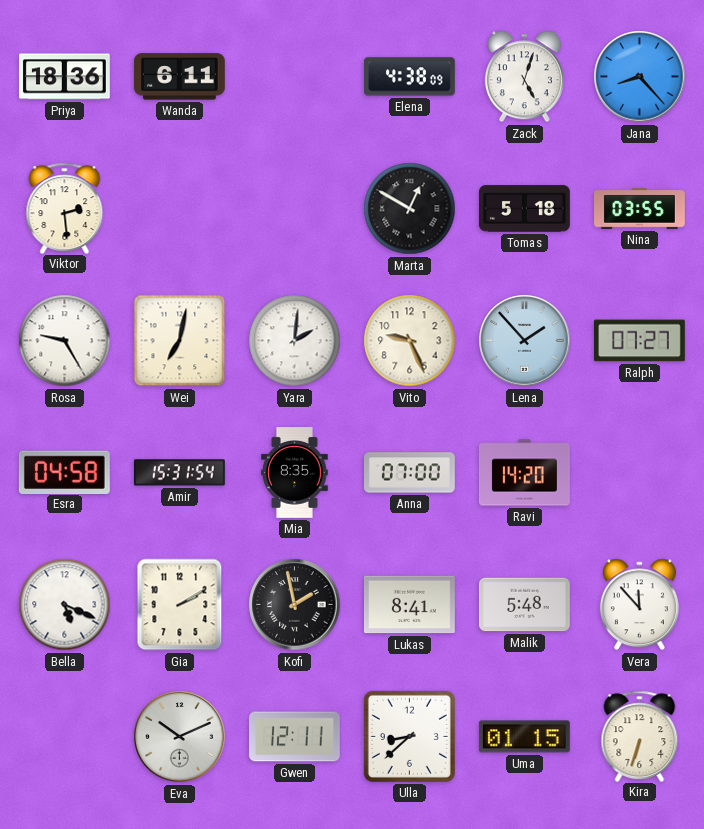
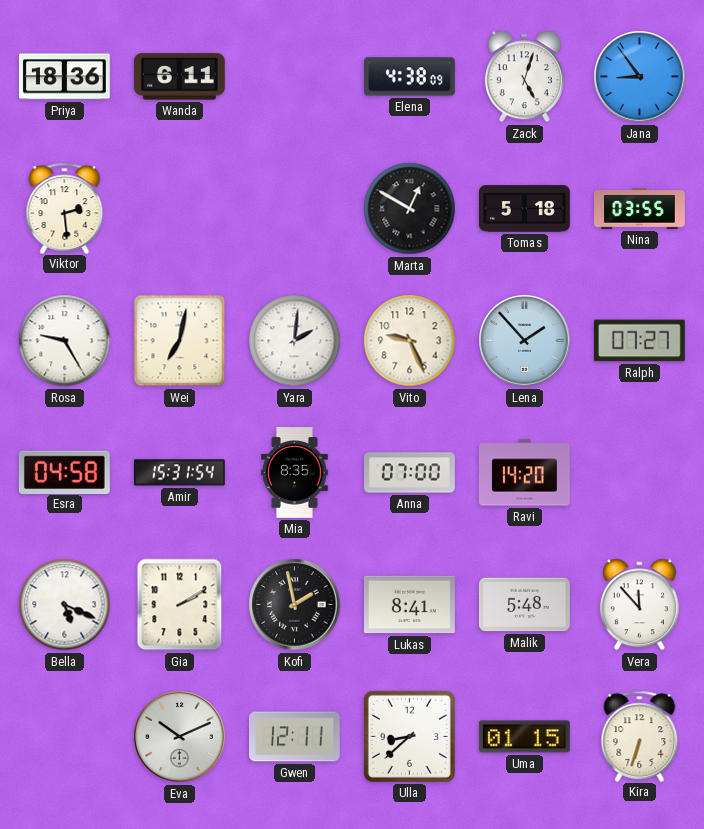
Jana: 8:23 -> 8:54 (640, 77)
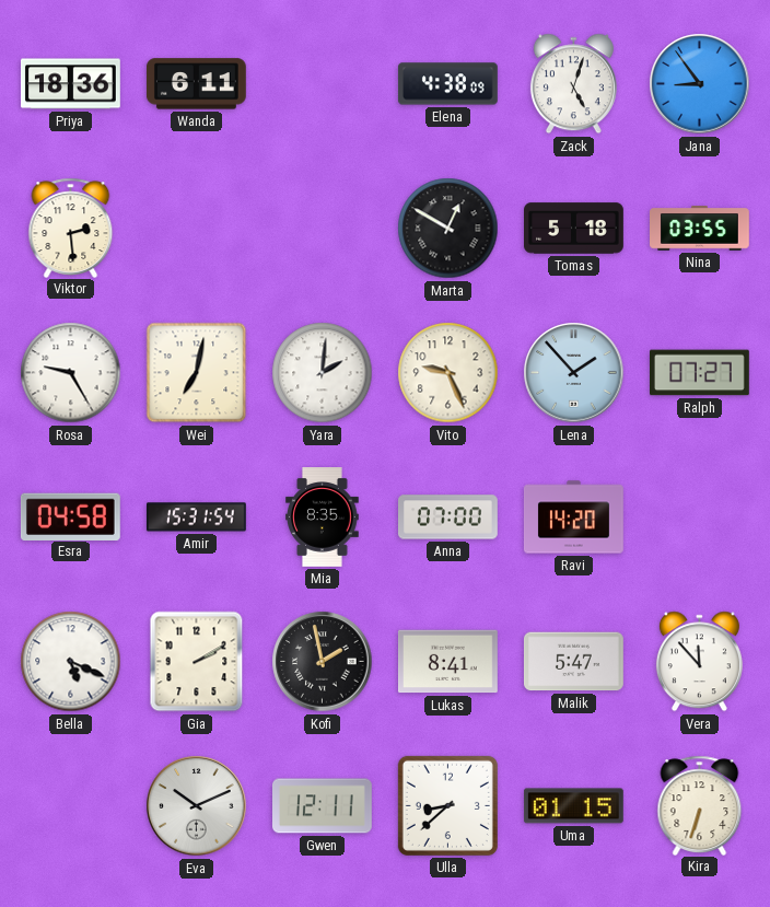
Malik: 5:48 -> 5:47 (573, 662)
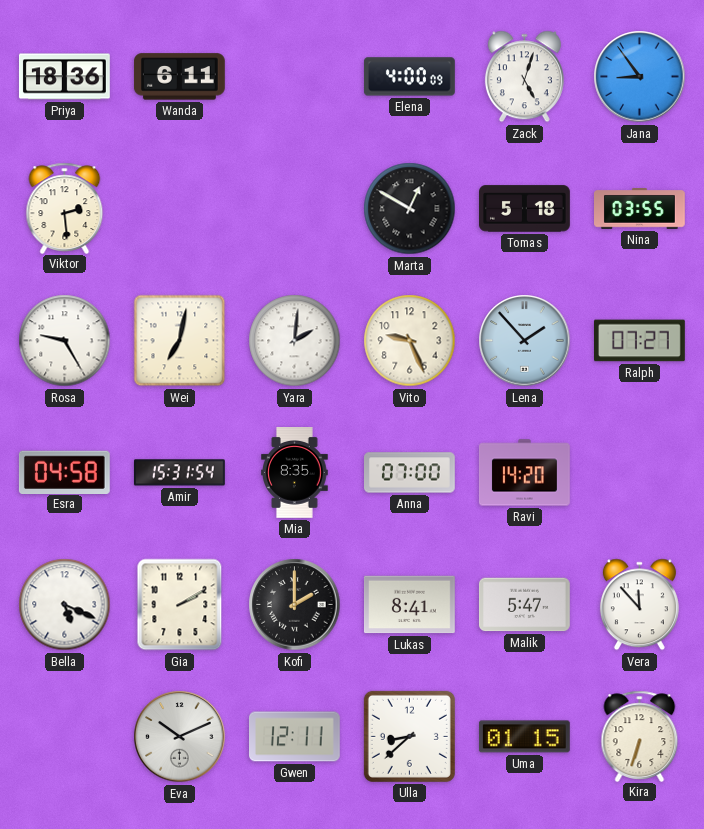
Elena: 4:38 -> 4:00 (409, 77)
Kofi: 1:58 -> 2:00 (295, 605)
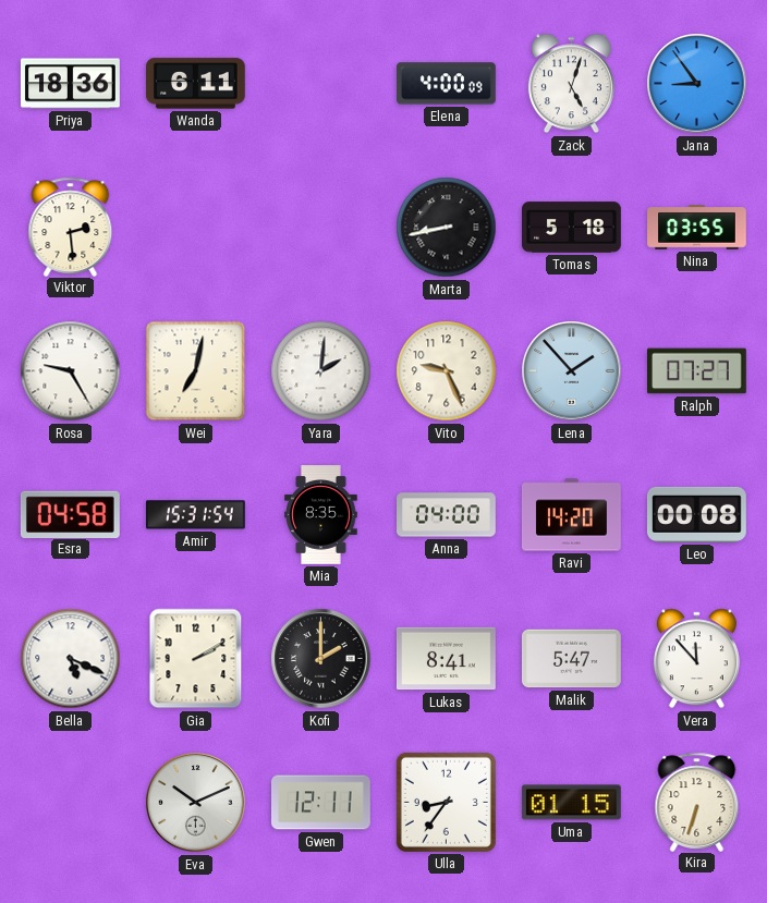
Marta: 12:50 -> 8:43 (447, 228)
Anna: 07:00 -> 04:00 (447, 515)
Leo: none -> 00:08 (696, 514)
Ulla: 8:38 -> 8:36 (446, 802)
